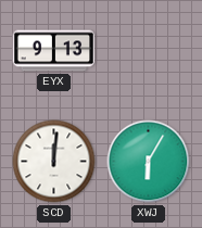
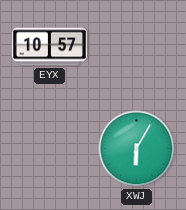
EYX: 9:13 -> 10:57 (50, 47)
SCD: 12:01 -> none (54, 162)
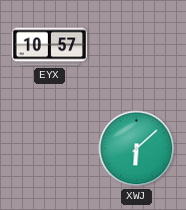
XWJ: 6:05 -> 6:08 (137, 149)
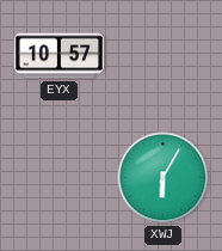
XWJ: 6:08 -> 6:05 (164, 178)
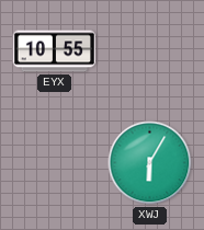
EYX: 10:57 -> 10:55 (55, 51)
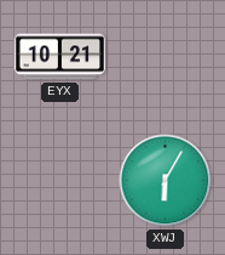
EYX: 10:55 -> 10:21 (60, 57)
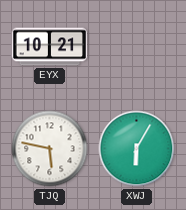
TJQ: none -> 5:47 (50, 149)
